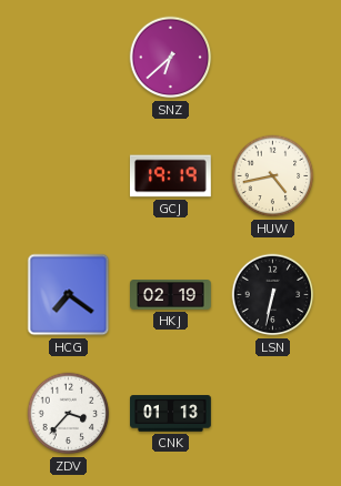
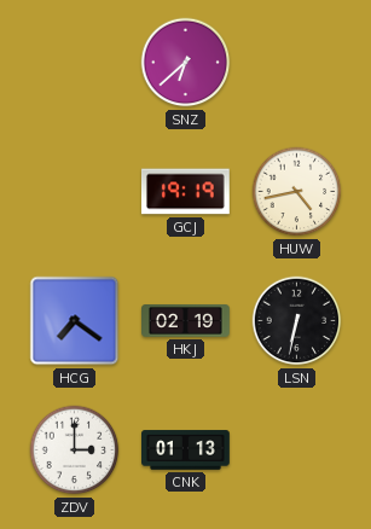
ZDV: 3:37 -> 3:00 (75, 450)
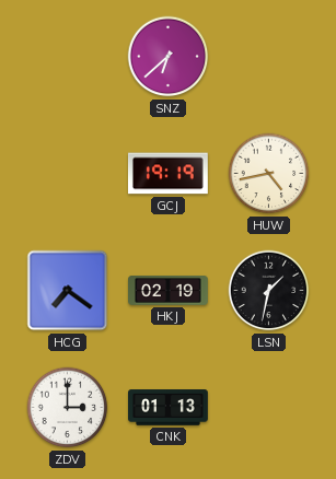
LSN: 6:32 -> 1:32 (269, 291)
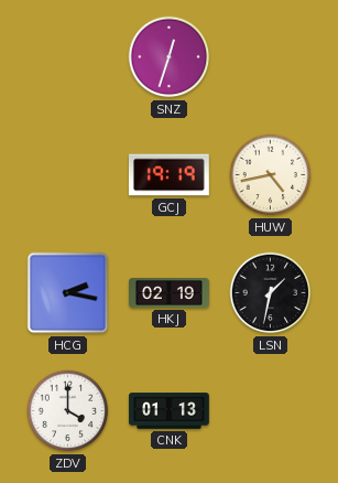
SNZ: 6:38 -> 12:33 (170, 57)
HCG: 7:21 -> 2:17 (68, 293)
ZDV: 3:00 -> 4:00 (68, 411)
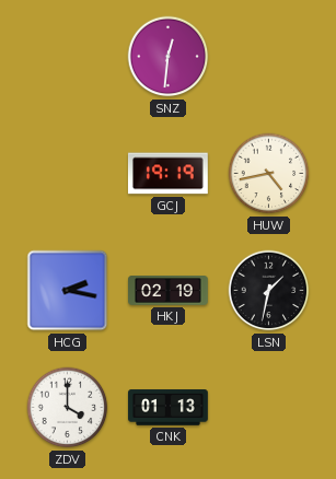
SNZ: 12:33 -> 12:31 (169, 57)
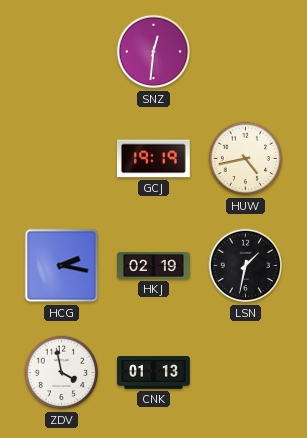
ZDV: 4:00 -> 3:58 (62, 373)
